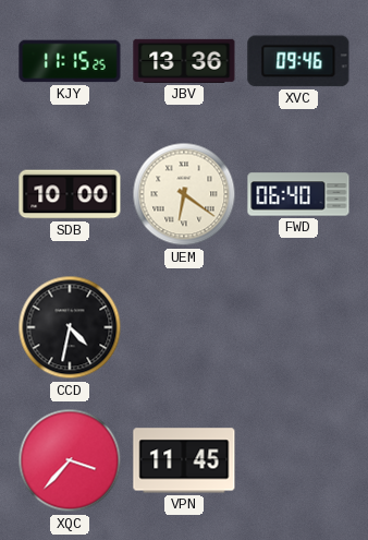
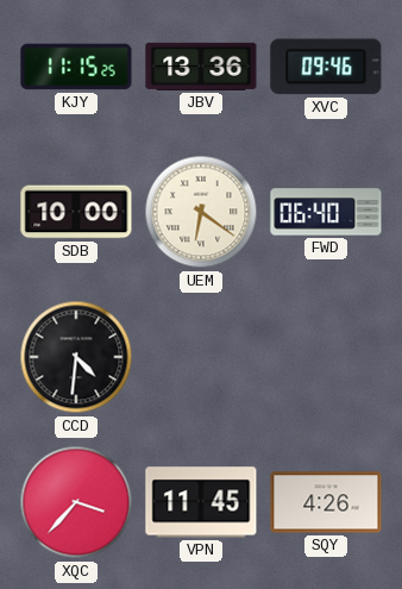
CCD: 4:32 -> 4:31 (76, 357)
SQY: none -> 4:26 (326, 502)
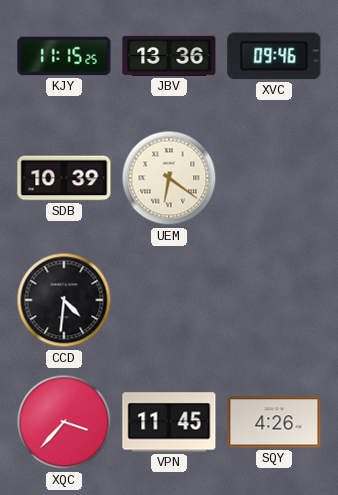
SDB: 10:00 -> 10:39 (64, 178)
FWD: 06:40 -> none (326, 212)
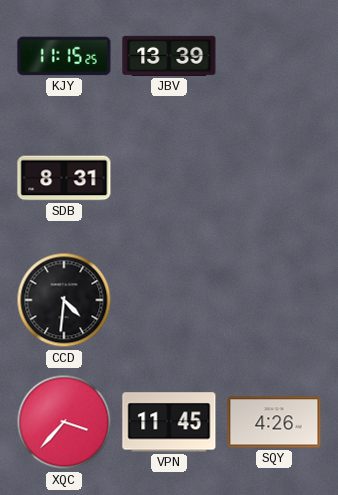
JBV: 13:36 -> 13:39 (169, 56)
XVC: 09:46 -> none (274, 56)
SDB: 10:39 -> 8:31 (64, 178)
UEM: 6:21 -> none (169, 178)
